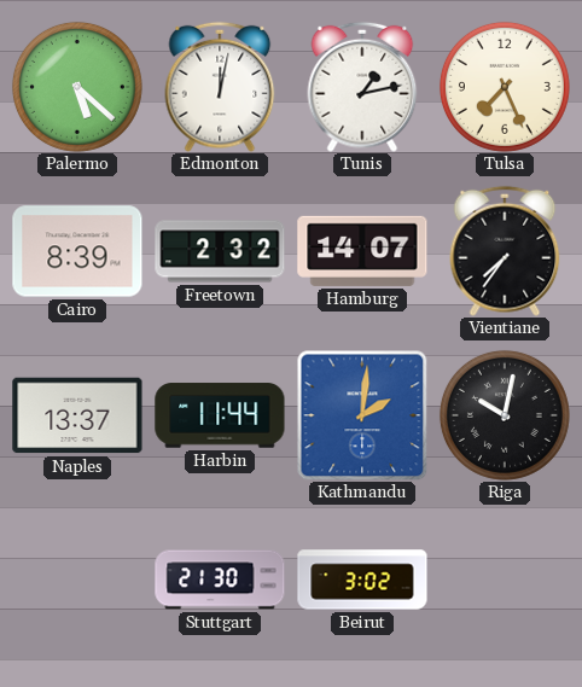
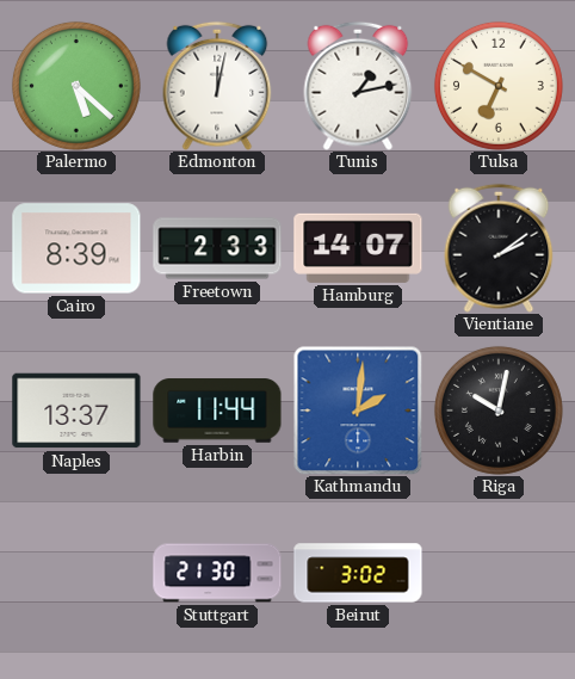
Tulsa: 7:26 -> 6:50 (499, 86)
Freetown: 2:32 -> 2:33 (217, 248)
Vientiane: 7:36 -> 2:09 (499, 248)
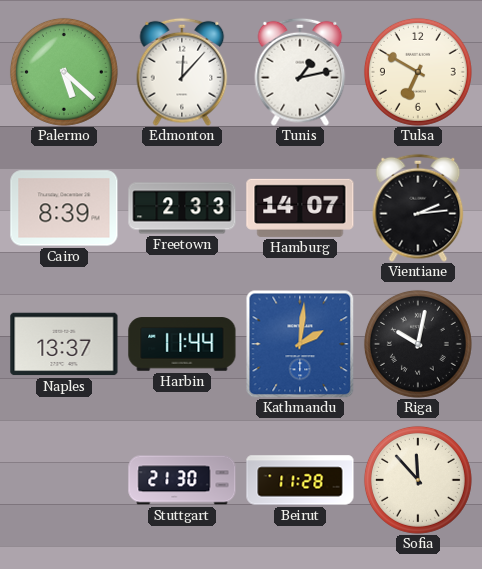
Edmonton: 12:02 -> 12:07 (182, 72)
Vientiane: 2:09 -> 2:14 (418, 208)
Beirut: 3:02 -> 11:28 (300, 480)
Sofia: none -> 11:53 (418, 480)
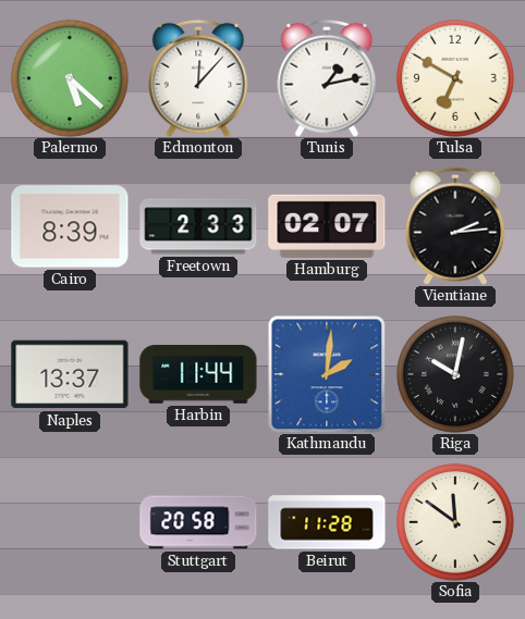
Hamburg: 14:07 -> 02:07 (327, 226)
Stuttgart: 21:30 -> 20:58 (198, 522)
Sofia: 11:53 -> 11:51 (455, 522)
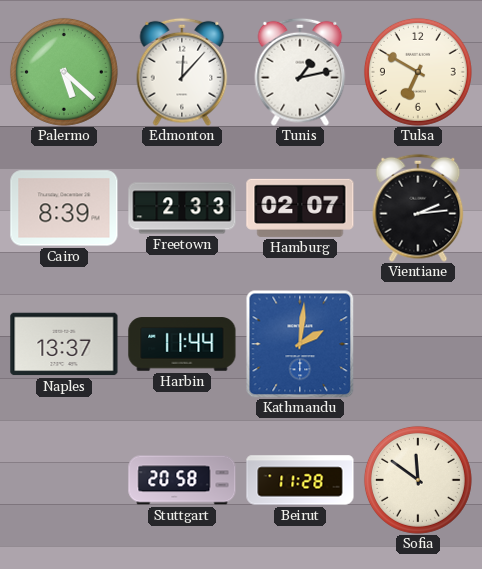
Riga: 10:02 -> none (455, 374)
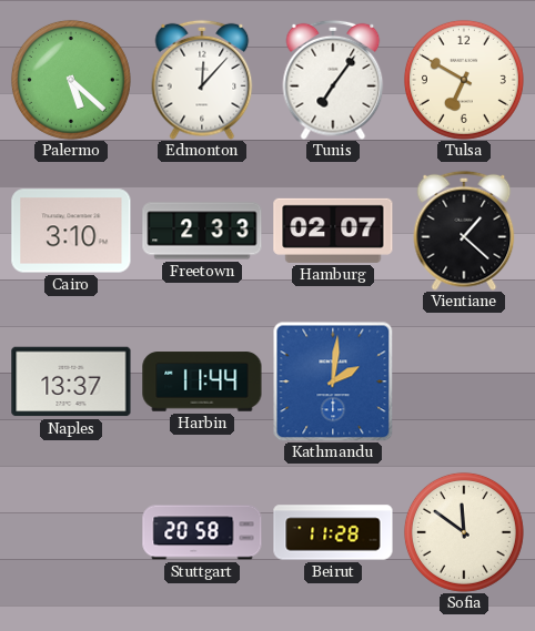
Tunis: 1:13 -> 7:06 (333, 80)
Cairo: 8:39 -> 3:10 (71, 231)
Vientiane: 2:14 -> 1:22 (464, 231)
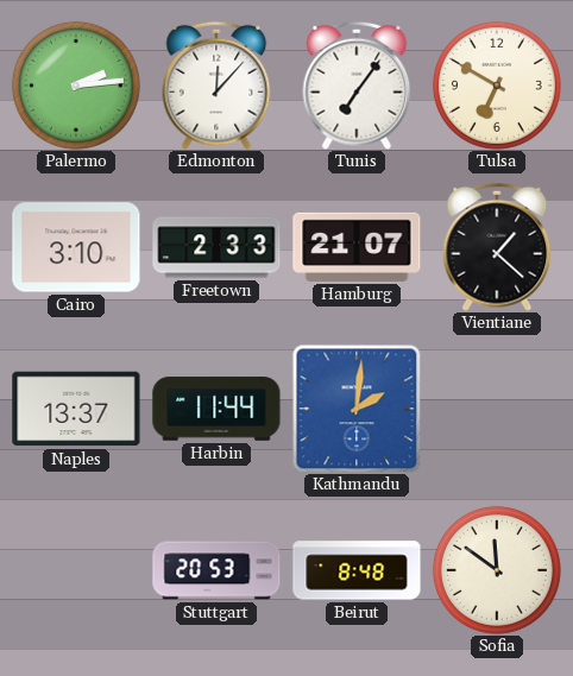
Palermo: 5:22 -> 2:14 (76, 86)
Hamburg: 02:07 -> 21:07 (357, 247)
Stuttgart: 20:58 -> 20:53 (216, 570)
Beirut: 11:28 -> 8:48 (357, 570)
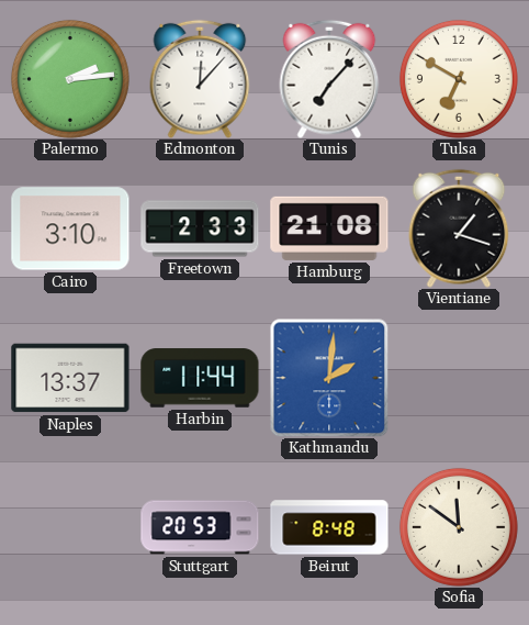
Tunis: 7:06 -> 7:07 (329, 79)
Hamburg: 21:07 -> 21:08 (329, 228)
Vientiane: 1:22 -> 1:18 (459, 228)
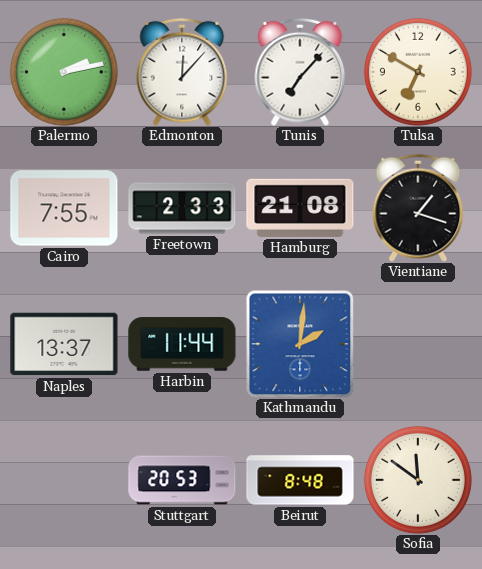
Palermo: 2:14 -> 2:13 (64, 72)
Cairo: 3:10 -> 7:55 (64, 208)
